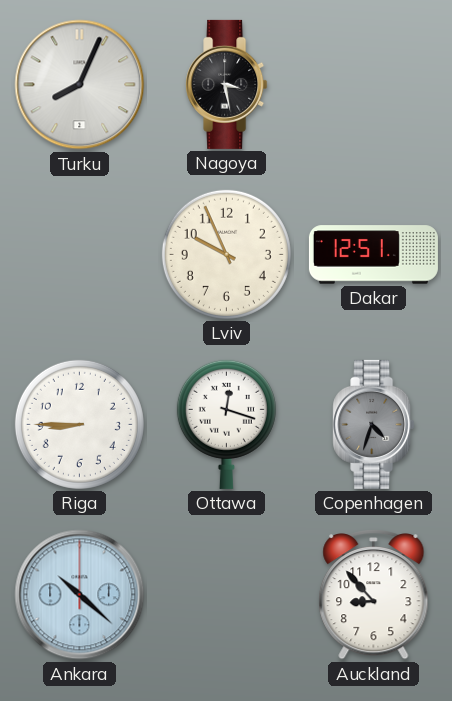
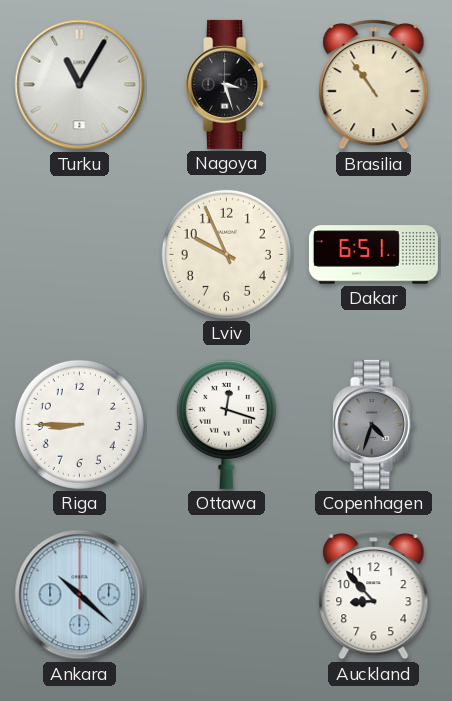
Turku: 8:04 -> 11:05 (80, 85)
Nagoya: 3:28 -> 3:27 (227, 84)
Brasilia: none -> 10:54 (374, 85)
Dakar: 12:51 -> 6:51 (373, 255)
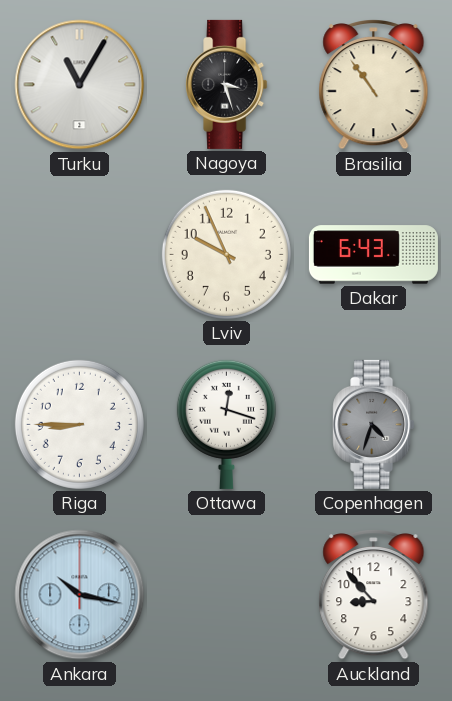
Dakar: 6:51 -> 6:43 (373, 255)
Ankara: 10:22 -> 10:17 (80, 595)
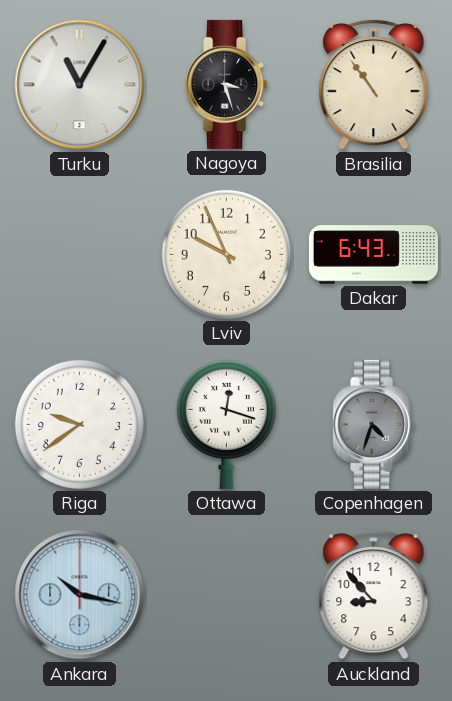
Riga: 8:45 -> 9:39 (79, 424)
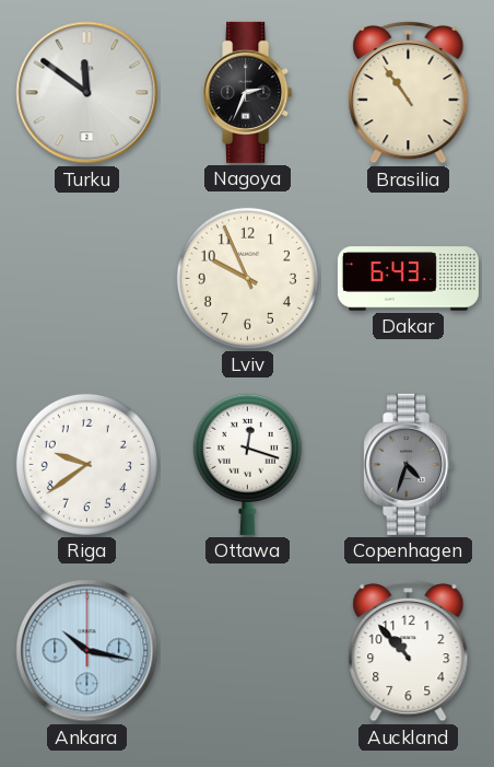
Turku: 11:05 -> 11:51 (87, 93)
Nagoya: 3:27 -> 2:34 (248, 92)
Auckland: 8:53 -> 10:53 (409, 651)
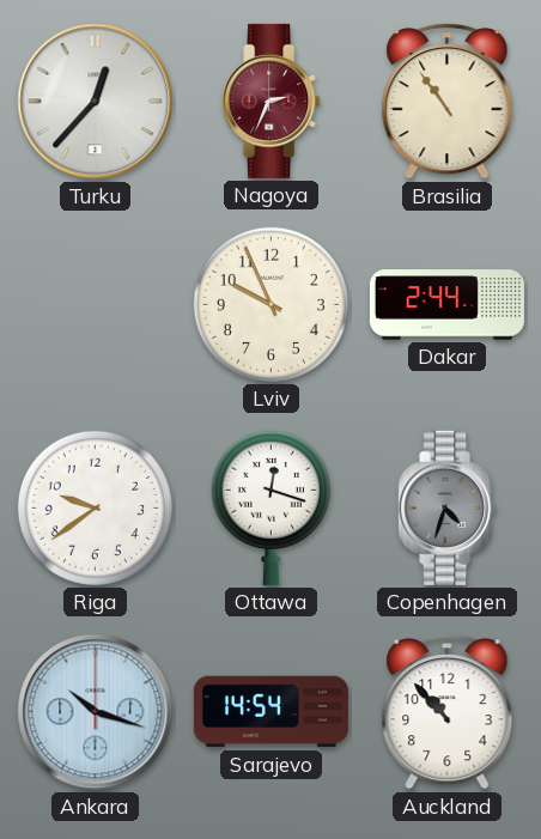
Turku: 11:51 -> 12:37 (96, 102)
Nagoya dial: black -> burgundy (272, 101)
Dakar: 6:43 -> 2:44 (446, 305)
Ankara: 10:17 -> 10:18 (96, 712)
Sarajevo: none -> 14:54 (270, 712)
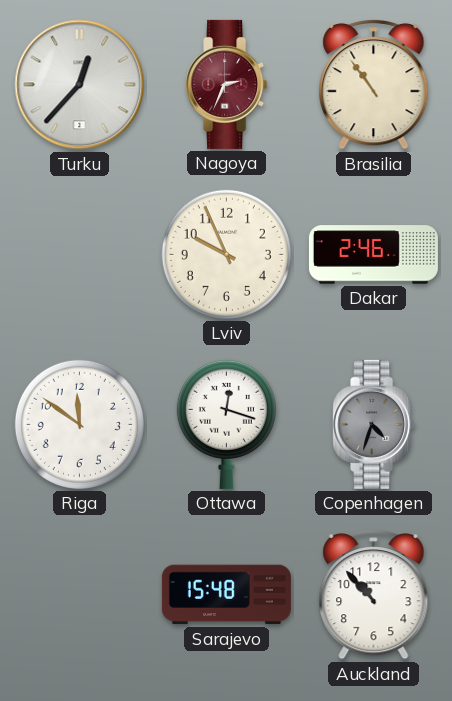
Dakar: 2:44 -> 2:46 (373, 255)
Riga: 9:39 -> 11:51 (79, 424)
Ankara: 10:18 -> none (96, 712)
Sarajevo: 14:54 -> 15:48 (226, 595)
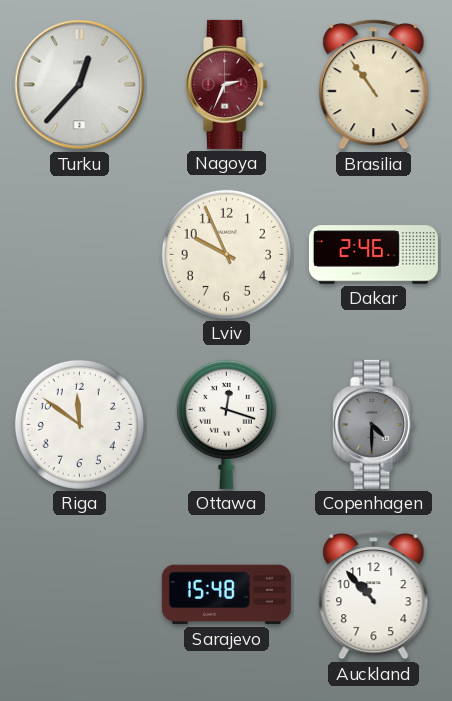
Copenhagen: 4:33 -> 4:30 (374, 424)
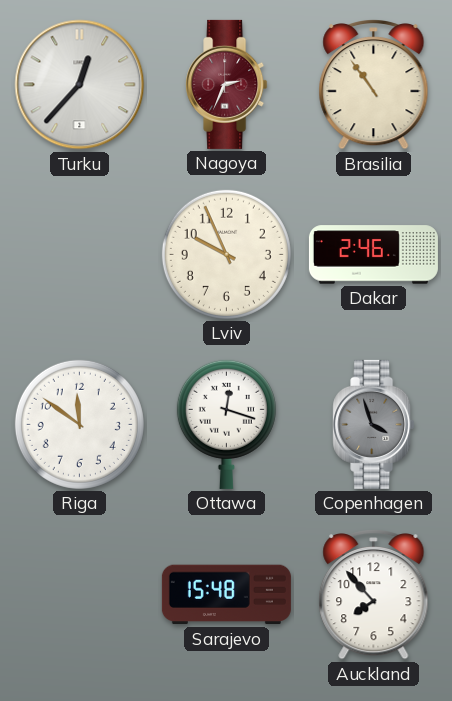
Copenhagen: 4:30 -> 3:57 (374, 424)
Auckland: 10:53 -> 7:53 (374, 595)
